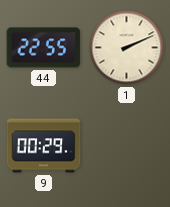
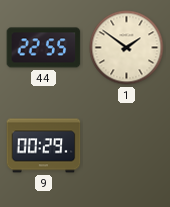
1: 2:11 -> 1:51 (127, 48)
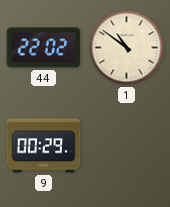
44: 22:55 -> 22:02 (44, 48)
1: 1:51 -> 10:51 (127, 48)
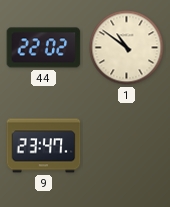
9: 00:29 -> 23:47 (44, 146)
